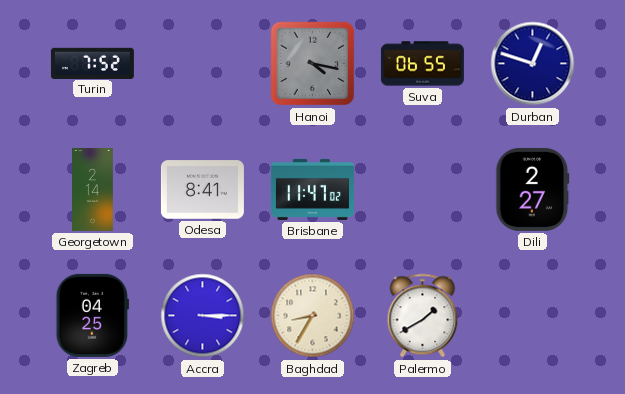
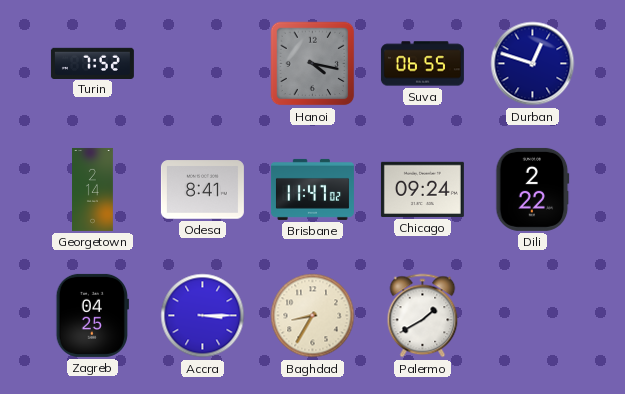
Chicago: none -> 09:24 (422, 189)
Dili: 2:27 -> 2:22 (533, 189)
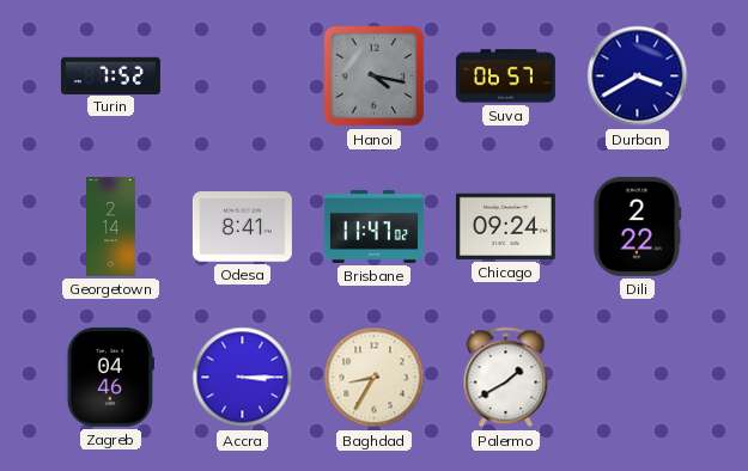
Suva: 06:55 -> 06:57 (505, 77)
Durban: 12:48 -> 3:40 (638, 77)
Zagreb: 04:25 -> 04:46 (110, 377)
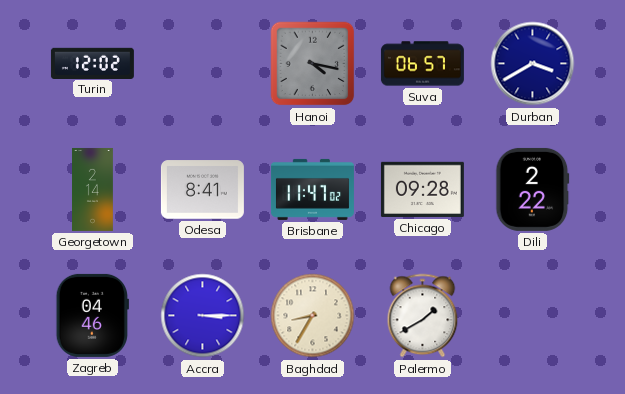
Turin: 7:52 -> 12:02 (92, 63)
Chicago: 09:24 -> 09:28 (422, 189)
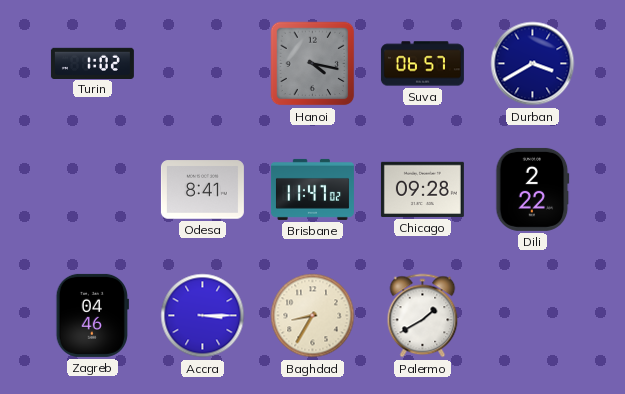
Turin: 12:02 -> 1:02 (92, 63)
Georgetown: 2:14 -> none (93, 189)
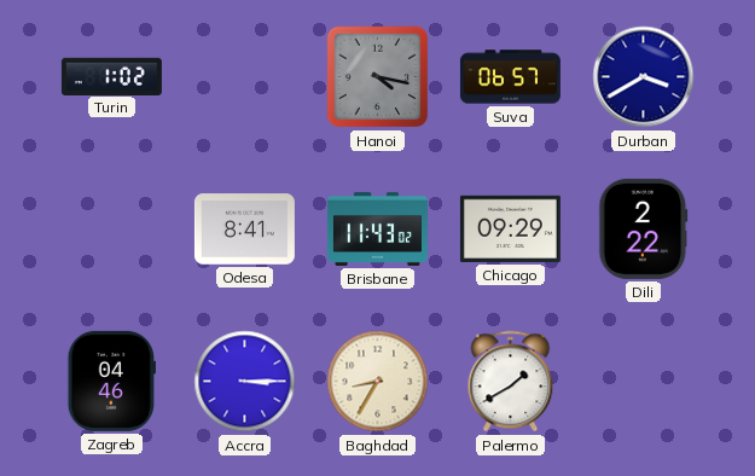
Brisbane: 11:47 -> 11:43 (377, 228)
Chicago: 09:28 -> 09:29 (510, 228)
